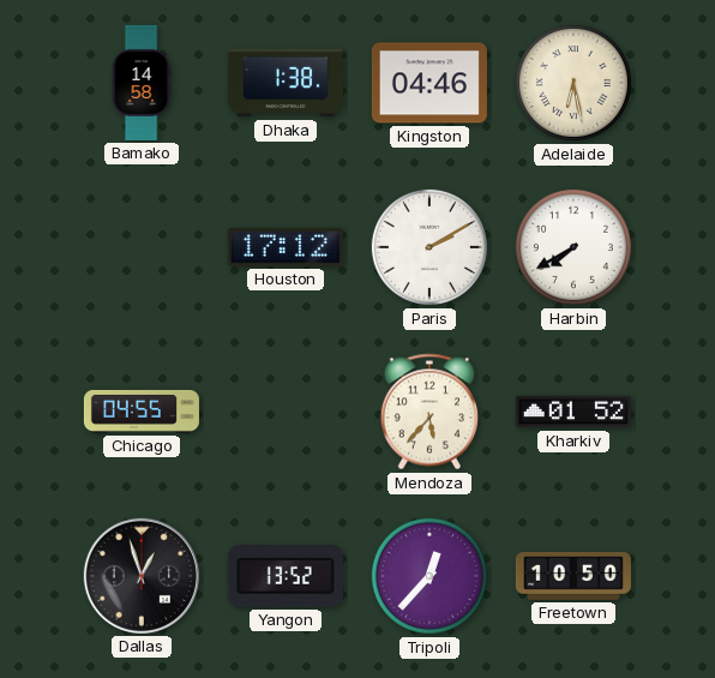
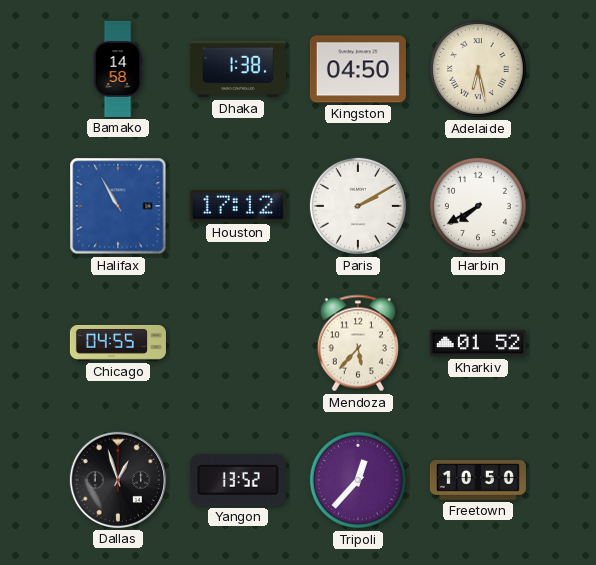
Kingston: 04:46 -> 04:50 (358, 69)
Halifax: none -> 10:55 (118, 206)
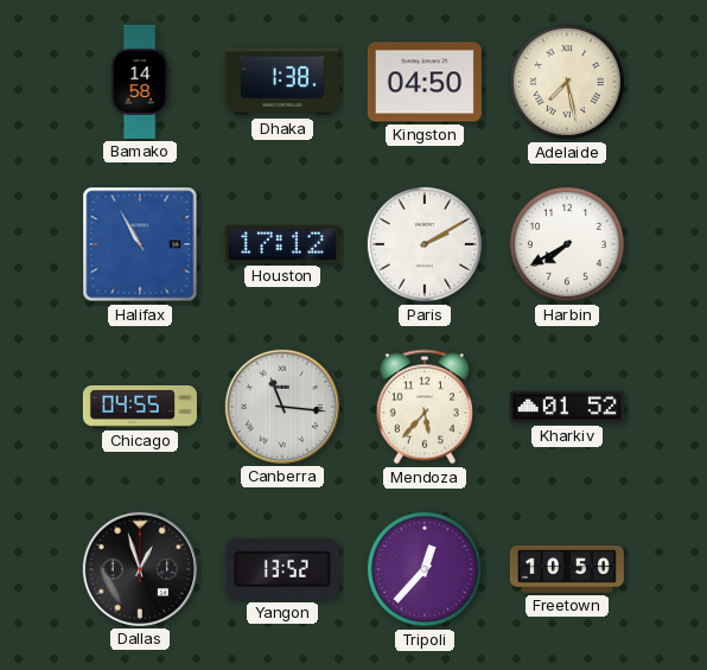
Adelaide: 6:28 -> 7:28 (567, 82)
Canberra: none -> 11:16 (282, 407)
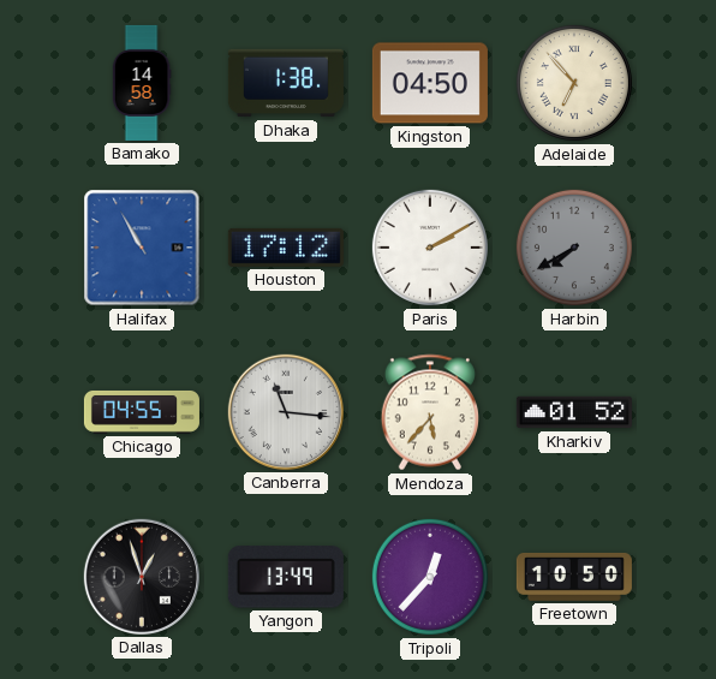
Adelaide: 7:28 -> 6:53 (574, 83)
Harbin dial: white -> grey (574, 248)
Yangon: 13:52 -> 13:49 (286, 577)
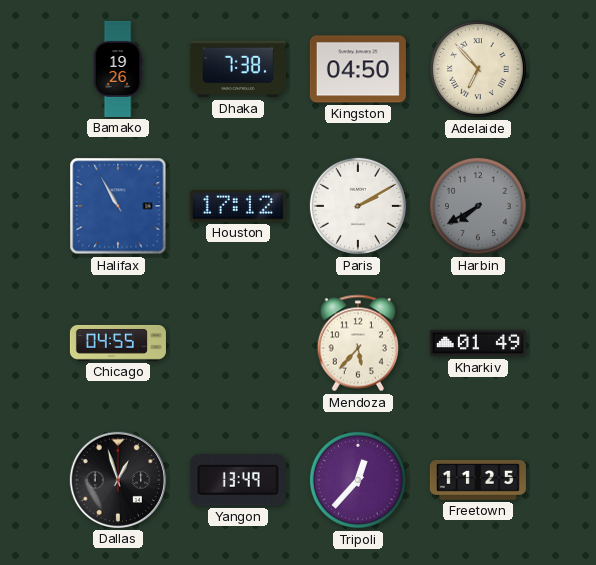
Bamako: 14:58 -> 19:26 (118, 69)
Dhaka: 1:38 -> 7:38 (238, 69)
Canberra: 11:16 -> none (286, 412)
Kharkiv: 01:52 -> 01:49 (478, 343)
Freetown: 10:50 -> 11:25 (478, 480)
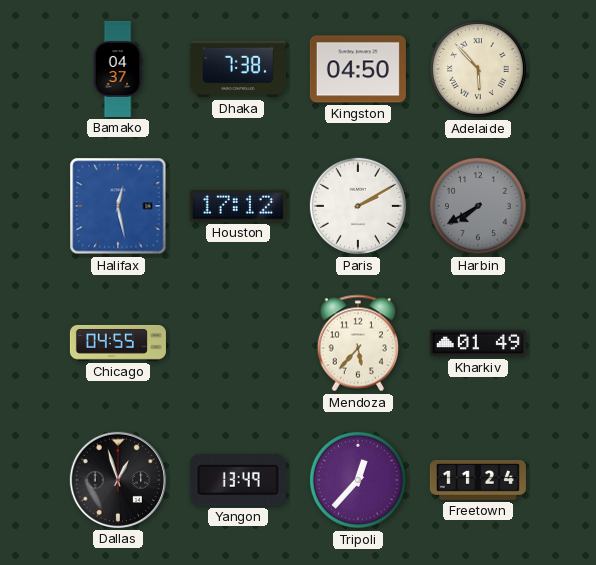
Bamako: 19:26 -> 04:37 (118, 69)
Adelaide: 6:53 -> 5:53 (478, 69)
Halifax: 10:55 -> 12:28 (118, 206)
Freetown: 11:25 -> 11:24 (478, 480)
